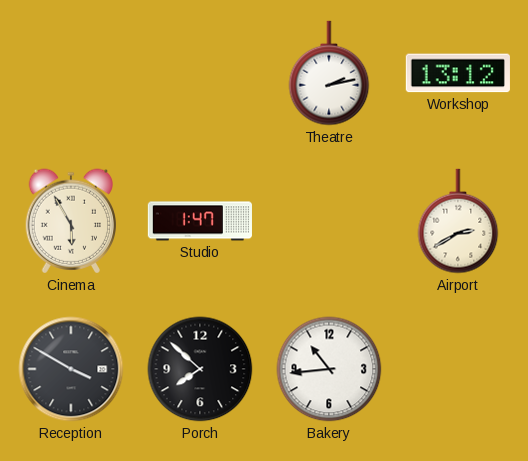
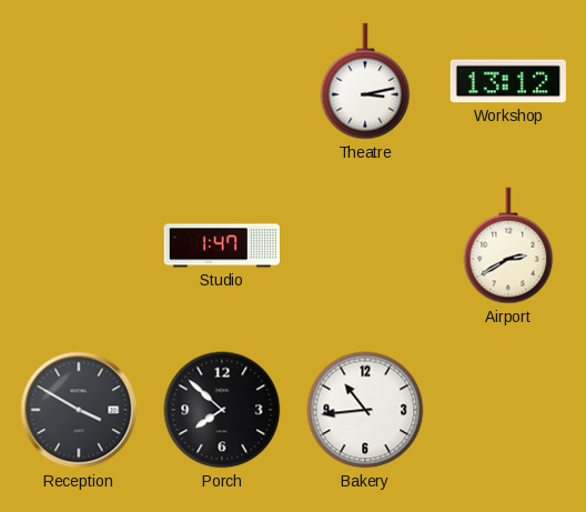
Theatre: 2:13 -> 3:13 (365, 81)
Cinema: 5:55 -> none (70, 221)
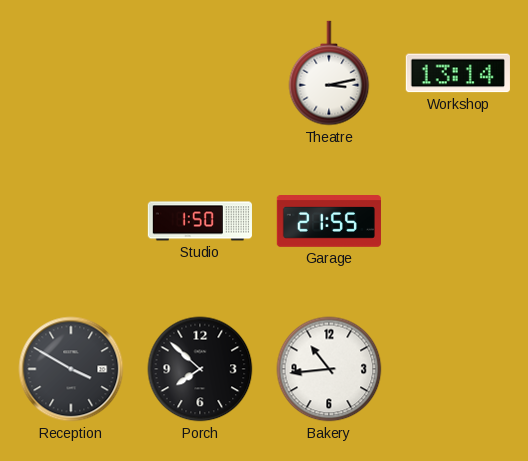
Workshop: 13:12 -> 13:14 (458, 73)
Studio: 1:47 -> 1:50 (199, 221)
Garage: none -> 21:55 (328, 222)
Airport: 2:40 -> none (508, 245)
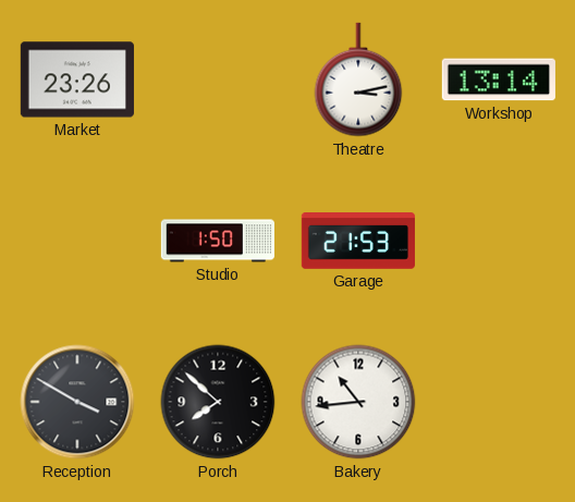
Market: none -> 23:26 (77, 79)
Garage: 21:55 -> 21:53 (357, 242)
